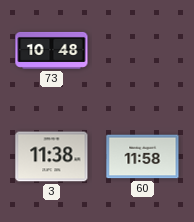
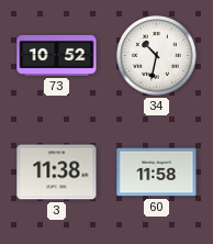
73: 10:48 -> 10:52 (57, 55)
34: none -> 10:32 (157, 56)
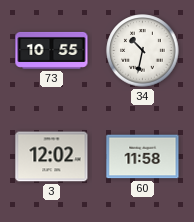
73: 10:52 -> 10:55 (52, 50)
3: 11:38 -> 12:02 (52, 157)
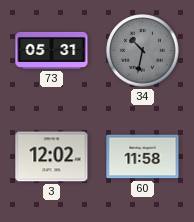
73: 10:55 -> 05:31 (52, 50)
34 dial: white -> grey (143, 51)
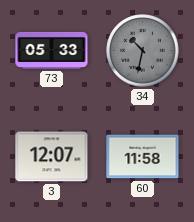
73: 05:31 -> 05:33 (52, 50)
3: 12:02 -> 12:07 (52, 157)
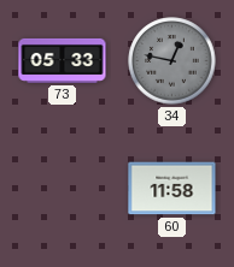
34: 10:32 -> 12:47 (172, 61)
3: 12:07 -> none (52, 157)
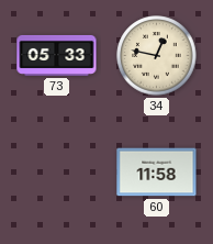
34 dial: grey -> cream (157, 56)
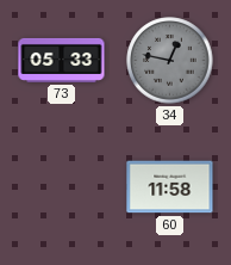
34 dial: cream -> grey (170, 61)
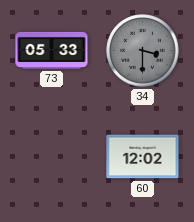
34: 12:47 -> 3:30 (143, 51)
60: 11:58 -> 12:02 (143, 157)
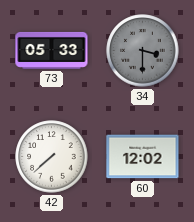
42: none -> 7:38 (52, 157)
